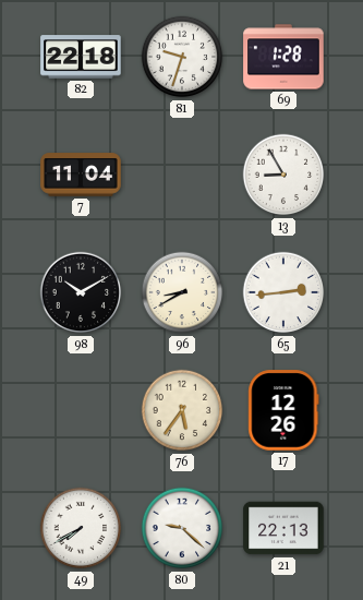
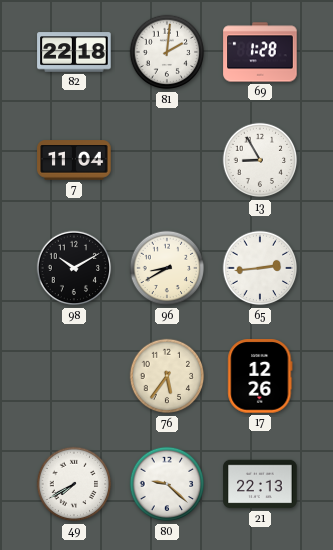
81: 9:33 -> 2:01 (167, 52)
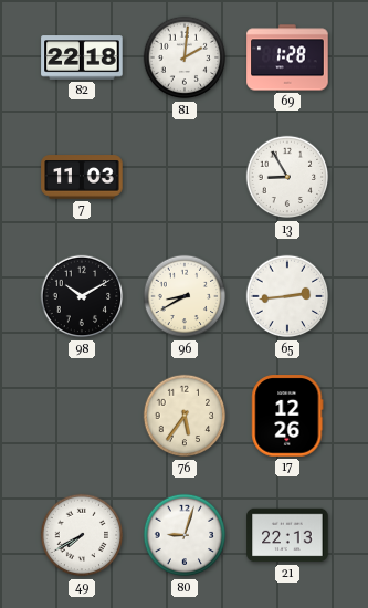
7: 11:04 -> 11:03 (82, 177)
80: 9:22 -> 9:03 (185, 535)
